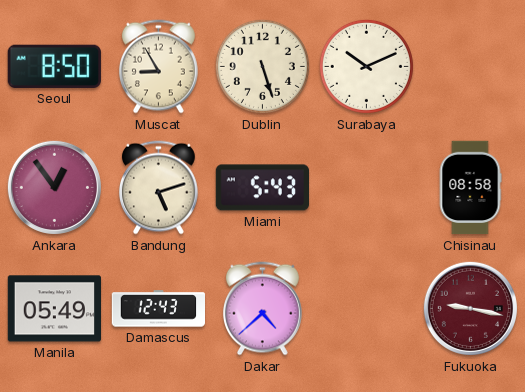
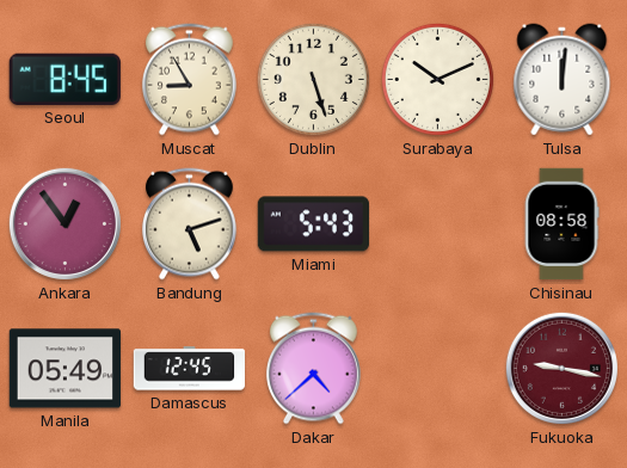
Seoul: 8:50 -> 8:45 (64, 79)
Tulsa: none -> 12:01 (563, 80)
Damascus: 12:43 -> 12:45 (190, 369)
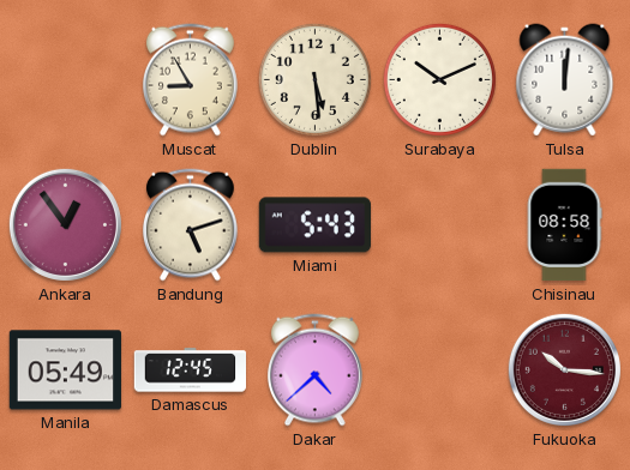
Seoul: 8:45 -> none (64, 79)
Dublin: 5:27 -> 5:29 (314, 79)
Fukuoka: 9:17 -> 10:16 (564, 369)
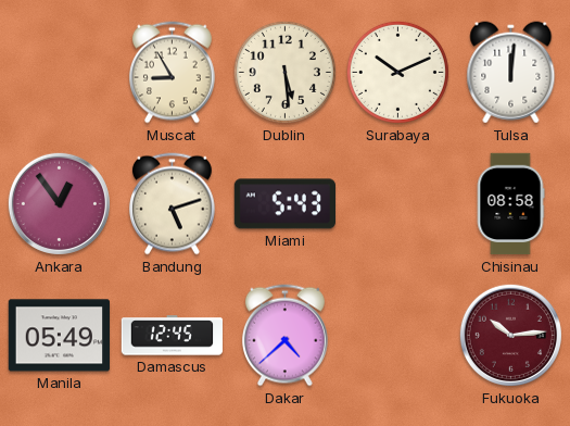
Fukuoka: 10:16 -> 10:14 (510, 335)
